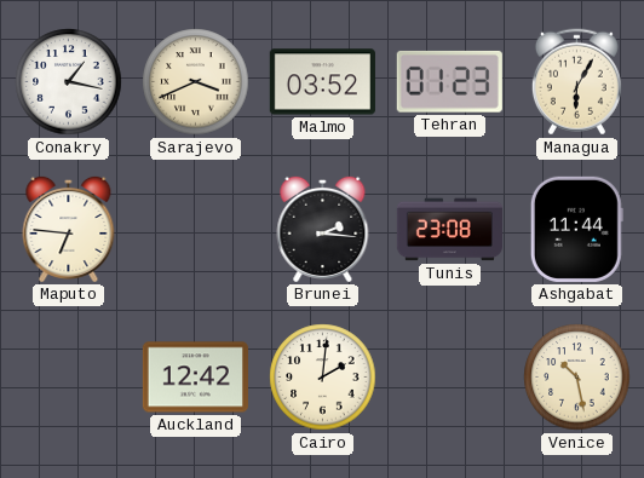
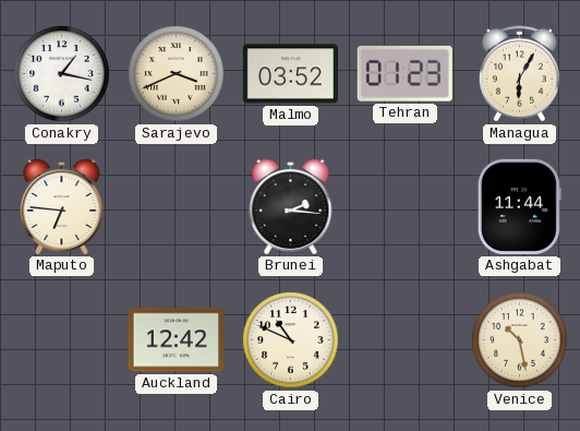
Tunis: 23:08 -> none (449, 230)
Cairo: 2:01 -> 10:49 (291, 340)
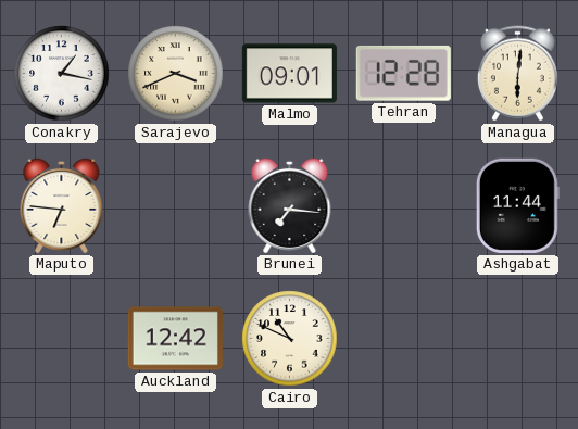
Malmo: 03:52 -> 09:01 (289, 74)
Tehran: 01:23 -> 12:28 (403, 73)
Managua: 6:05 -> 6:01 (517, 74)
Brunei: 2:16 -> 7:16 (290, 205)
Venice: 10:28 -> none (520, 340)
